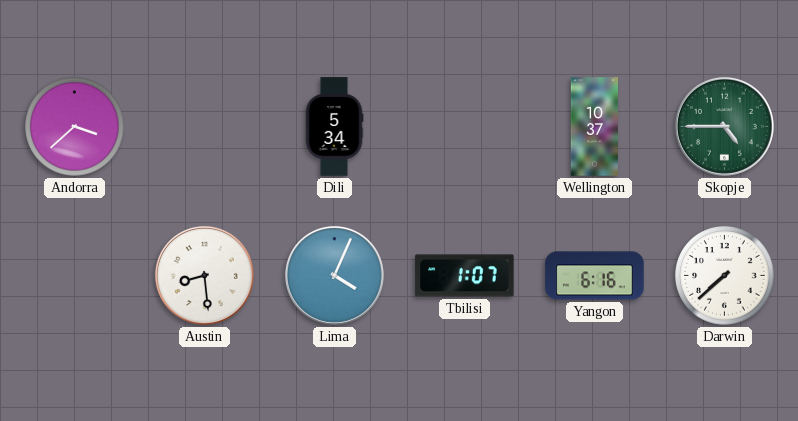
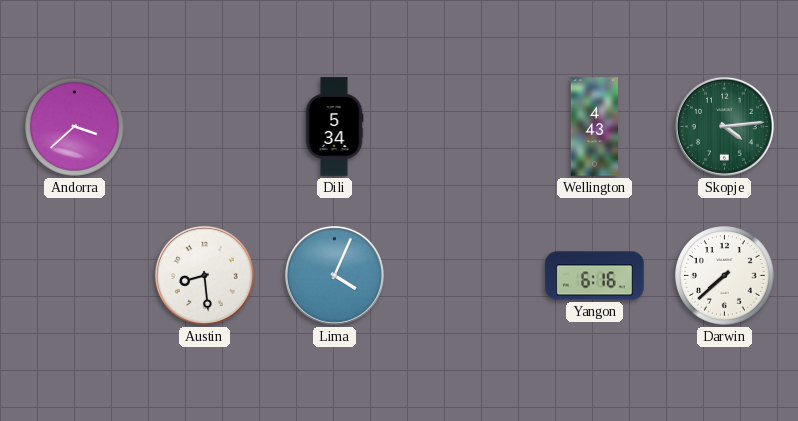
Wellington: 10:37 -> 4:43 (594, 127)
Skopje: 4:45 -> 4:14 (724, 126)
Tbilisi: 1:07 -> none (465, 276)
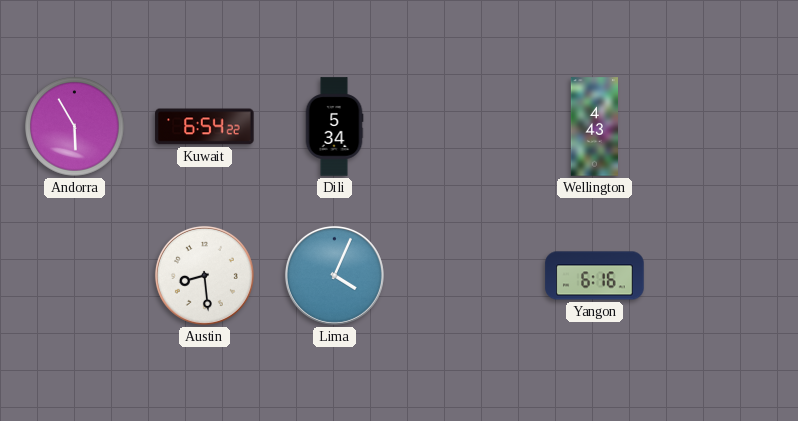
Andorra: 3:38 -> 5:55 (75, 127)
Kuwait: none -> 6:54 (205, 127)
Skopje: 4:14 -> none (724, 126)
Darwin: 7:38 -> none (725, 276)
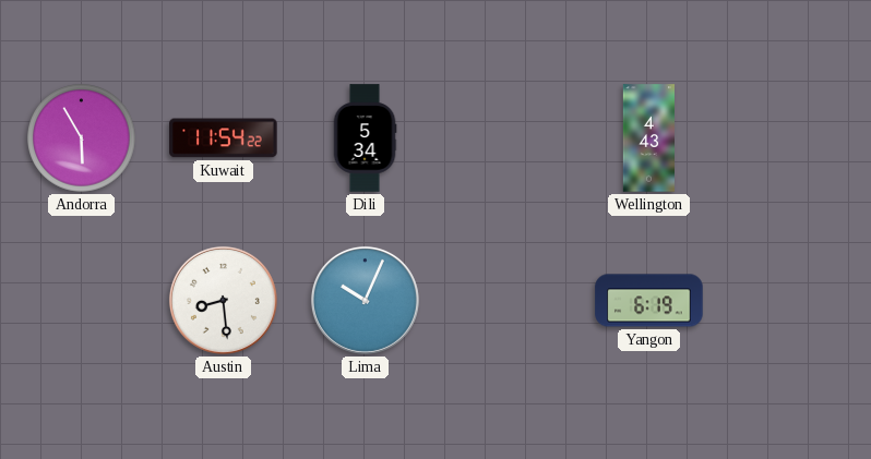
Kuwait: 6:54 -> 11:54 (224, 138)
Lima: 4:04 -> 10:04 (365, 300)
Yangon: 6:16 -> 6:19 (649, 301)
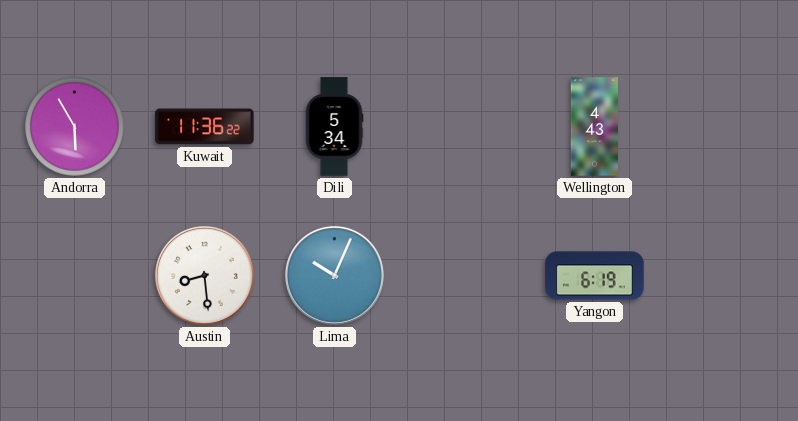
Kuwait: 11:54 -> 11:36 (205, 127)
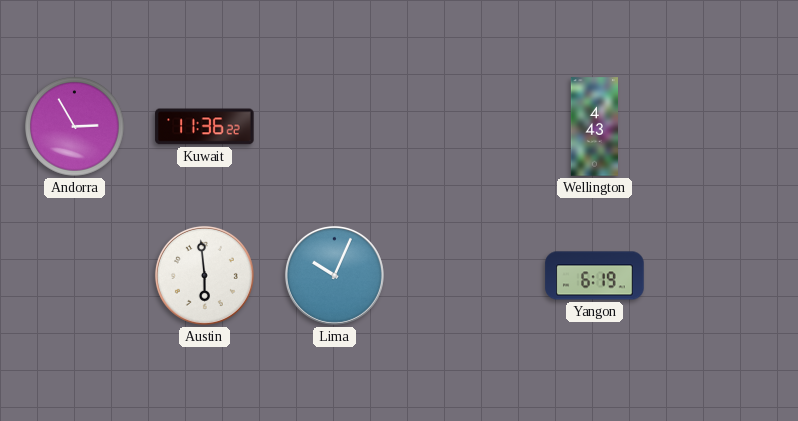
Andorra: 5:55 -> 2:55 (75, 127)
Dili: 5:34 -> none (334, 127)
Austin: 8:29 -> 5:59 (204, 275)
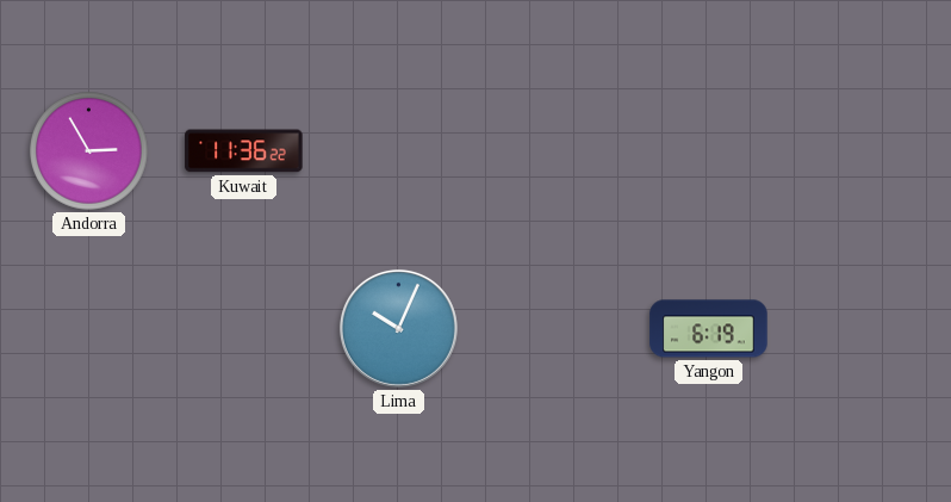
Wellington: 4:43 -> none (594, 127)
Austin: 5:59 -> none (204, 275)
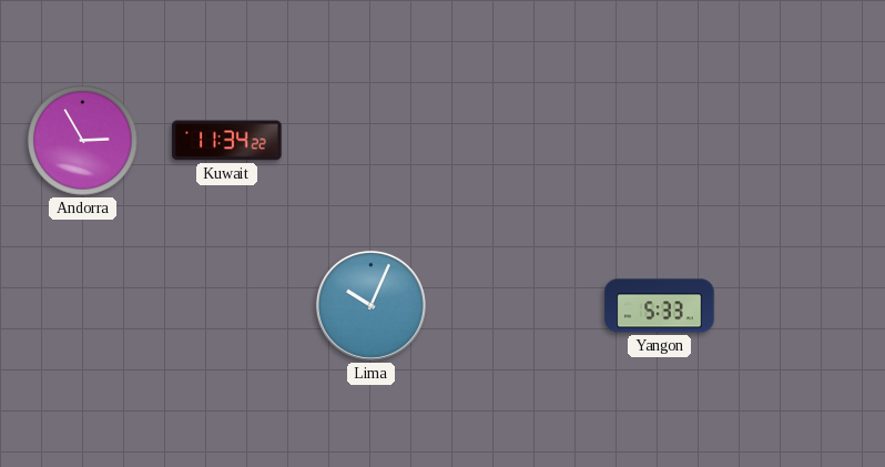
Kuwait: 11:36 -> 11:34 (227, 141)
Yangon: 6:19 -> 5:33 (660, 306)
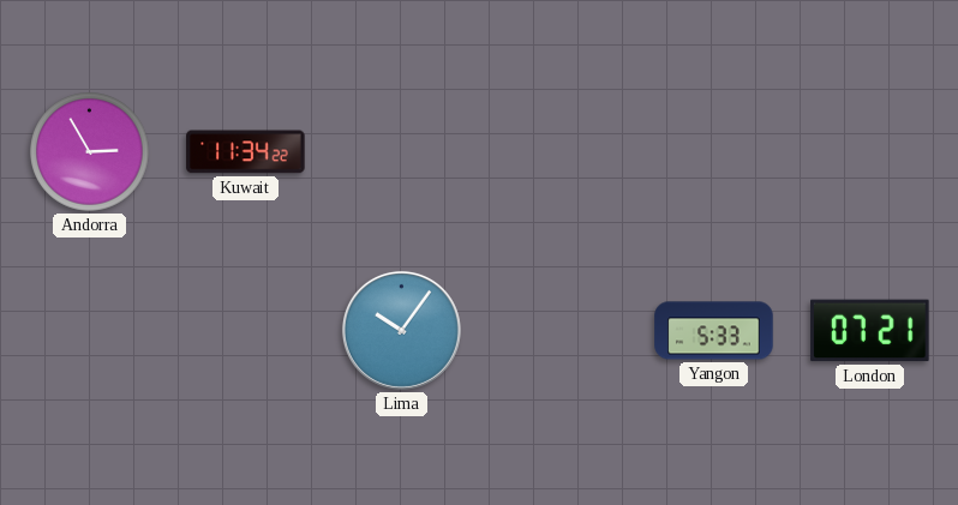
Lima: 10:04 -> 10:06 (401, 330)
London: none -> 07:21 (870, 331)
